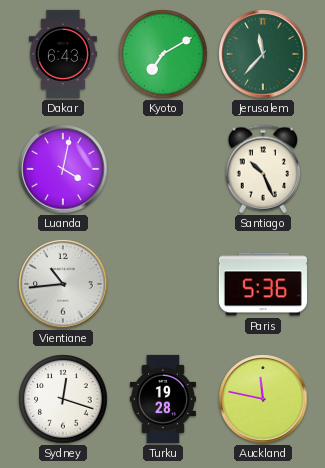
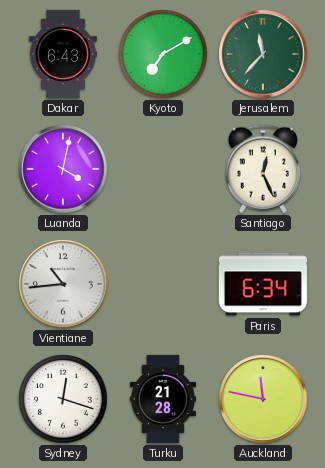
Santiago: 10:26 -> 12:26 (263, 169)
Paris: 5:36 -> 6:34 (263, 284)
Turku: 19:28 -> 21:28 (163, 399)
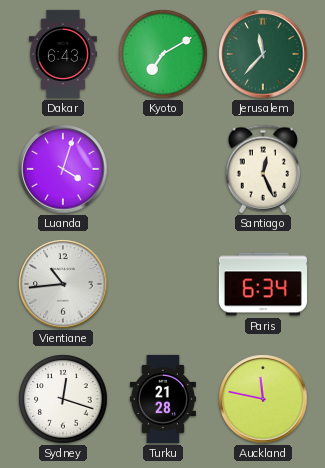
Luanda: 4:02 -> 4:03 (63, 169)
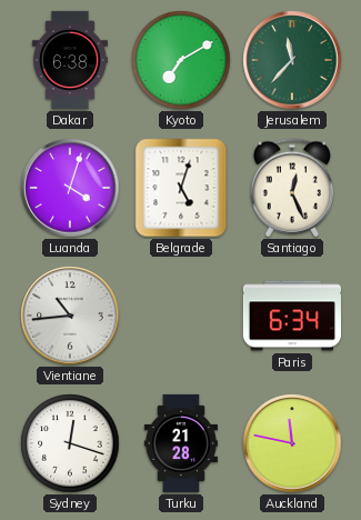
Dakar: 6:43 -> 6:38 (70, 60)
Belgrade: none -> 5:03 (181, 188)
